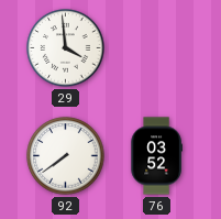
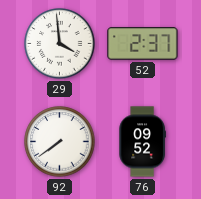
52: none -> 2:37 (143, 44)
76: 03:52 -> 09:52 (142, 142)
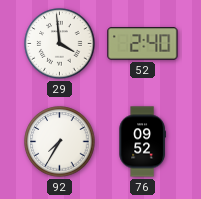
52: 2:37 -> 2:40 (143, 44)
92: 7:39 -> 7:35 (60, 142)
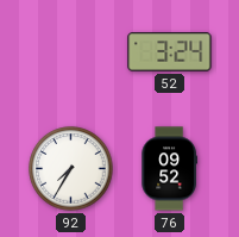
29: 3:59 -> none (60, 44)
52: 2:40 -> 3:24 (170, 52)
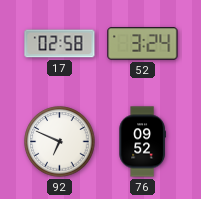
17: none -> 02:58 (60, 44)
92: 7:35 -> 6:49 (60, 142)
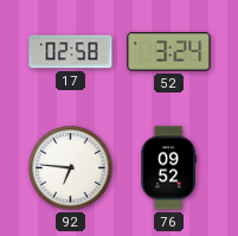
92: 6:49 -> 6:46 (71, 168)
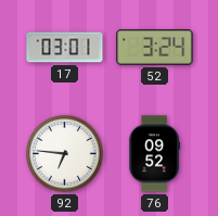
17: 02:58 -> 03:01 (65, 48)
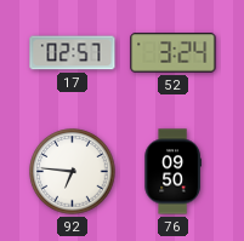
17: 03:01 -> 02:57 (73, 53)
76: 09:52 -> 09:50 (172, 172)
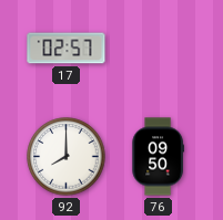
52: 3:24 -> none (174, 53)
92: 6:46 -> 8:00 (67, 157)
